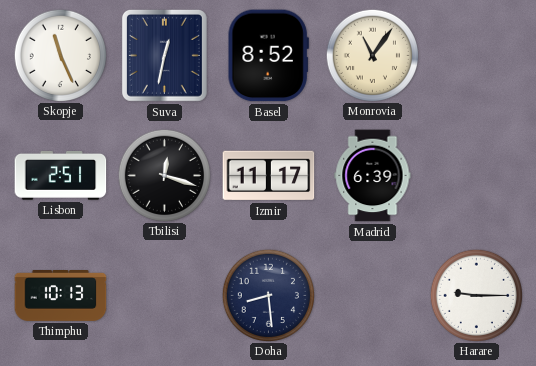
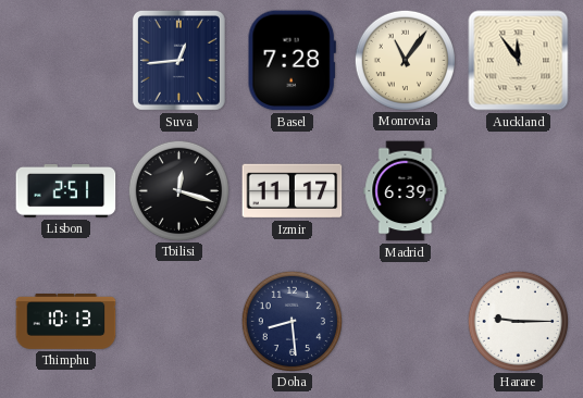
Skopje: 11:26 -> none (60, 55)
Suva: 12:32 -> 12:44 (178, 60)
Basel: 8:52 -> 7:28 (291, 61)
Auckland: none -> 11:54 (519, 61)
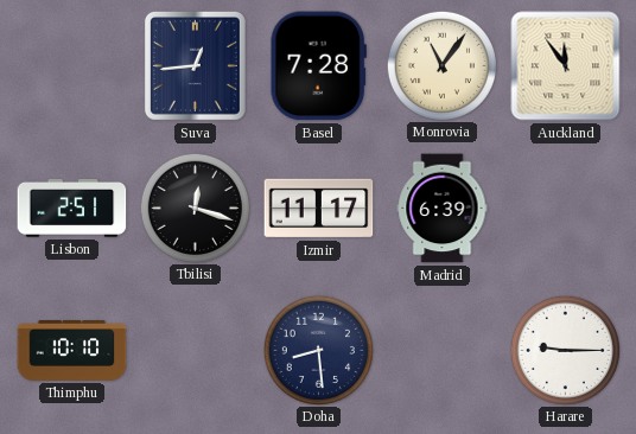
Thimphu: 10:13 -> 10:10 (72, 351)
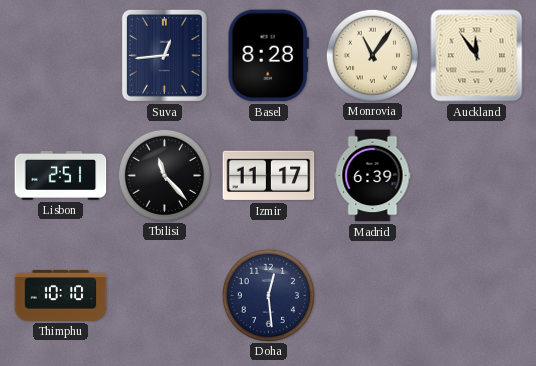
Basel: 7:28 -> 8:28 (268, 56)
Tbilisi: 12:18 -> 11:23 (164, 175)
Doha: 8:29 -> 12:29 (268, 295)
Harare: 9:15 -> none (565, 350)
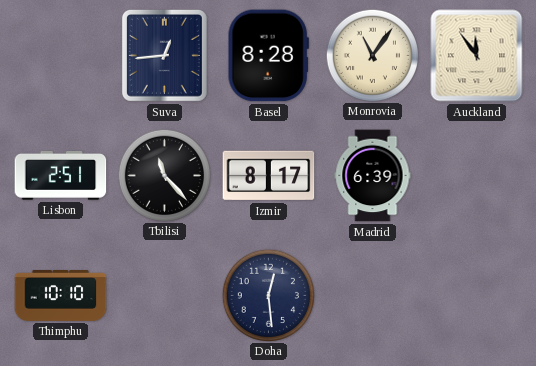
Izmir: 11:17 -> 8:17 (269, 176)
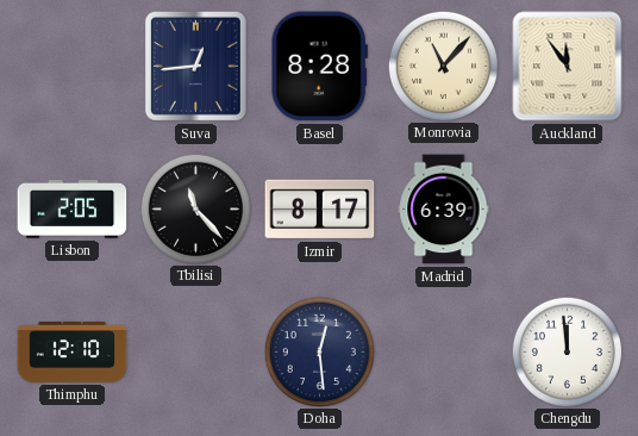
Monrovia: 11:06 -> 11:07 (443, 66)
Lisbon: 2:51 -> 2:05 (73, 208)
Thimphu: 10:10 -> 12:10 (73, 353)
Chengdu: none -> 11:59 (567, 351)
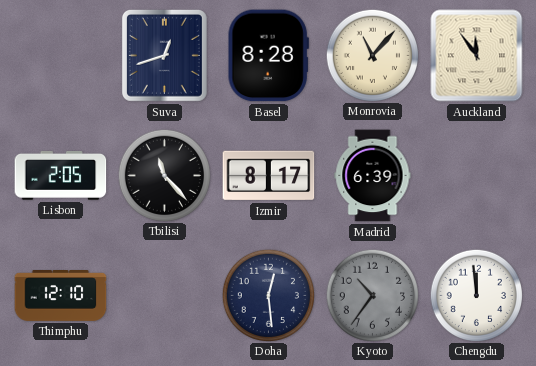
Suva: 12:44 -> 12:42 (164, 55)
Kyoto: none -> 10:36 (372, 295)
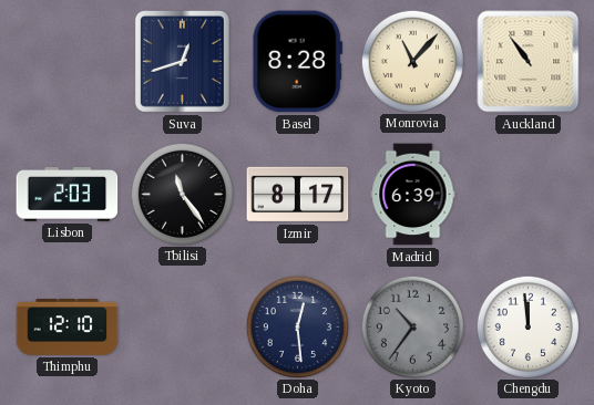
Auckland: 11:54 -> 10:54 (529, 62)
Lisbon: 2:05 -> 2:03 (68, 194)
Tbilisi: 11:23 -> 11:24 (182, 194)
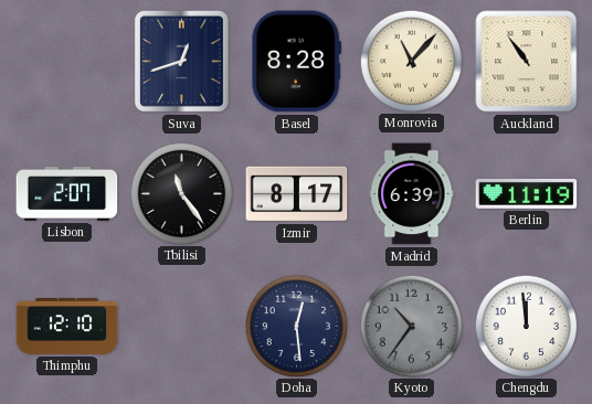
Lisbon: 2:03 -> 2:07 (67, 193)
Berlin: none -> 11:19 (527, 193)
